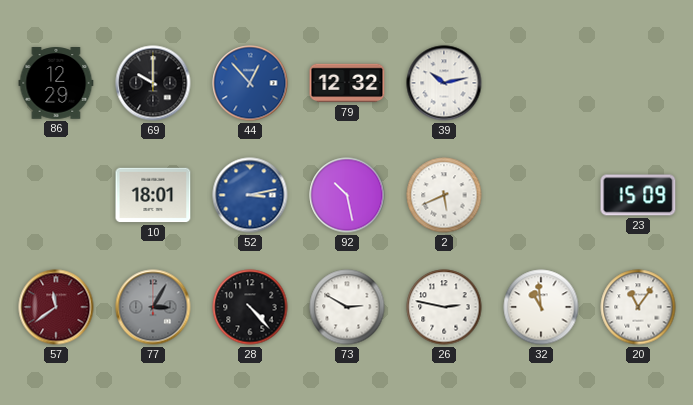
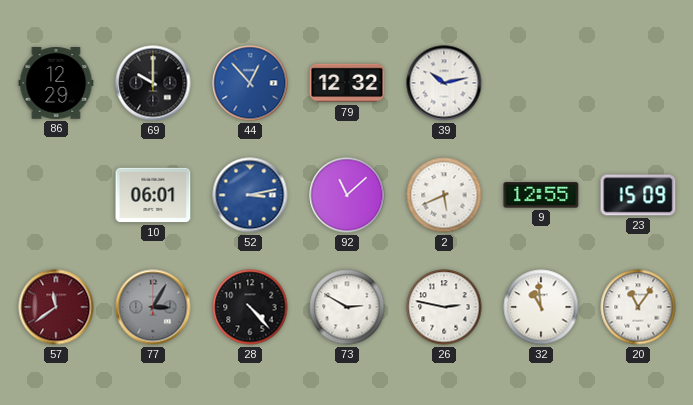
10: 18:01 -> 06:01 (153, 195)
92: 10:28 -> 11:08 (347, 195)
9: none -> 12:55 (541, 195)
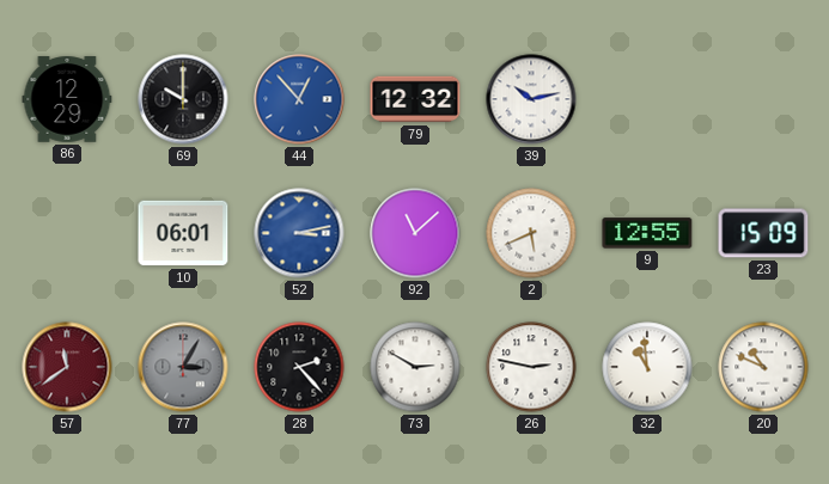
28: 4:23 -> 2:23 (299, 367)
20: 11:06 -> 10:49 (763, 367)
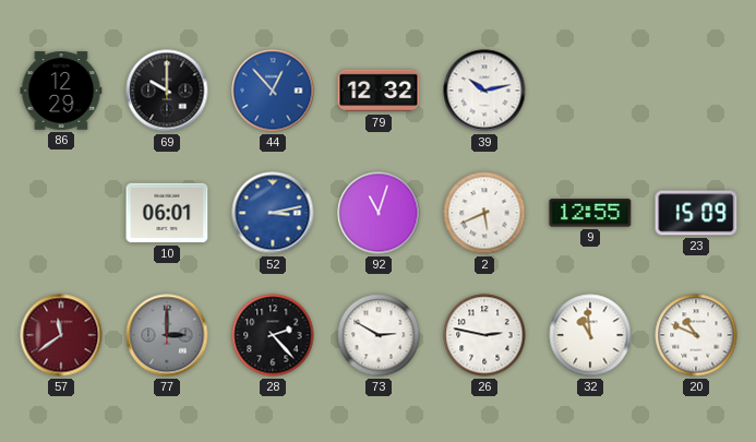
92: 11:08 -> 11:03 (379, 213)
77: 3:05 -> 3:00 (167, 335)
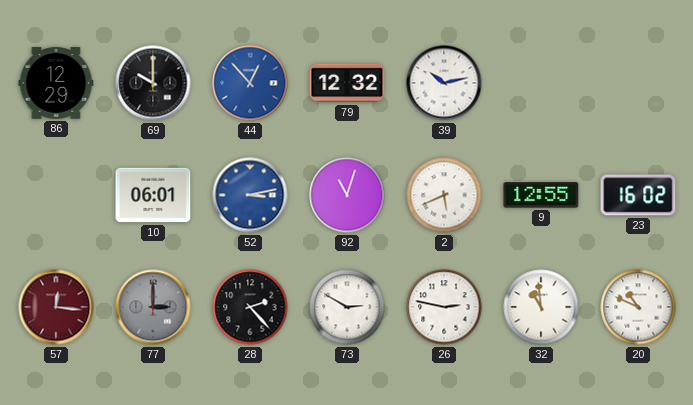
23: 15:09 -> 16:02 (638, 195)
57: 11:39 -> 12:16 (56, 307)
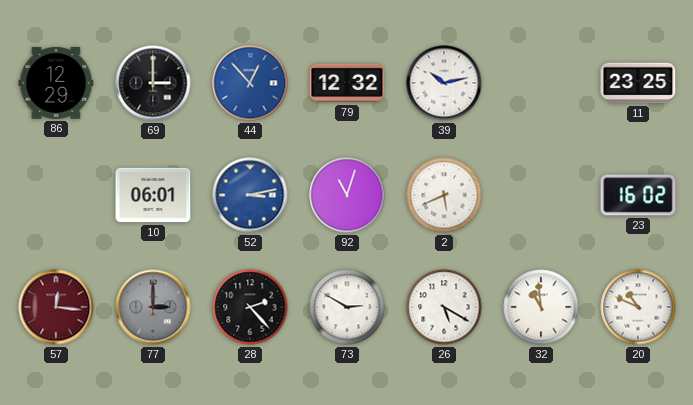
69: 10:00 -> 3:00 (153, 83)
11: none -> 23:25 (638, 83)
9: 12:55 -> none (541, 195)
26: 2:47 -> 5:20 (444, 307)
